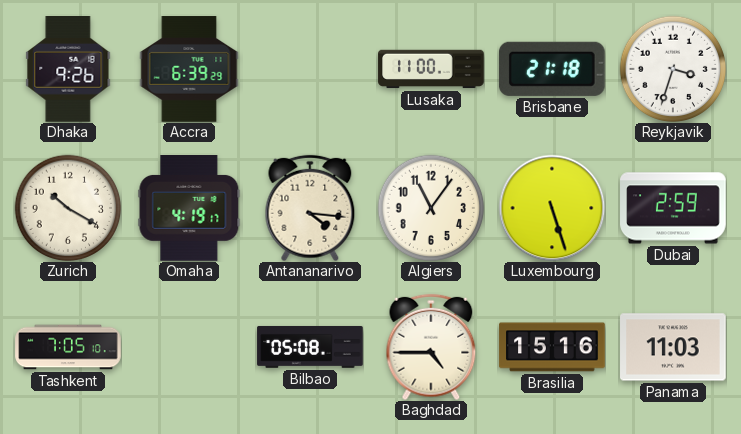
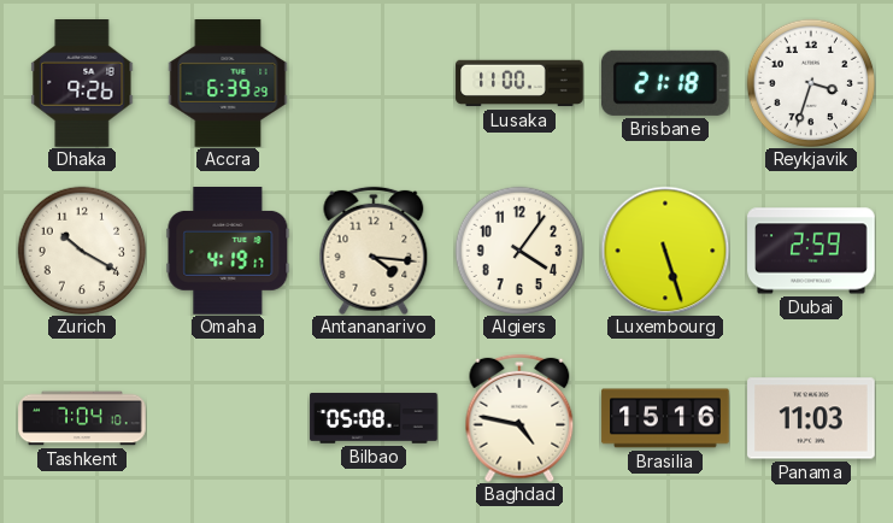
Algiers: 11:06 -> 4:06 (519, 251)
Tashkent: 7:05 -> 7:04 (82, 418)
Baghdad: 4:45 -> 4:47 (519, 418)
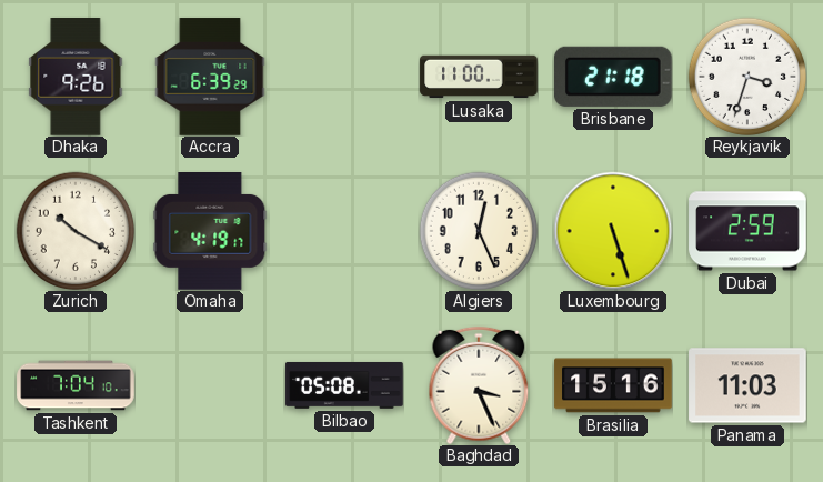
Antananarivo: 4:16 -> none (374, 251)
Algiers: 4:06 -> 12:26 (479, 231)
Baghdad: 4:47 -> 3:26 (479, 385)
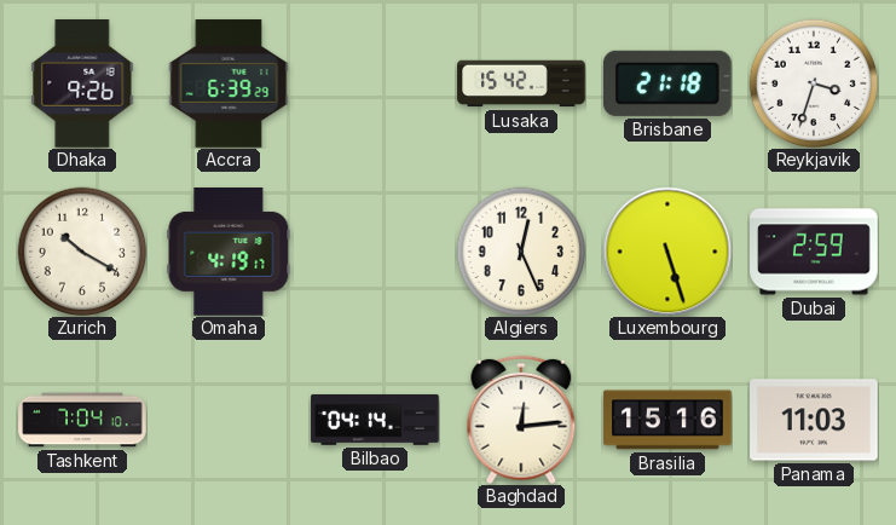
Lusaka: 11:00 -> 15:42 (521, 83)
Bilbao: 05:08 -> 04:14 (375, 420)
Baghdad: 3:26 -> 12:14 (521, 420)
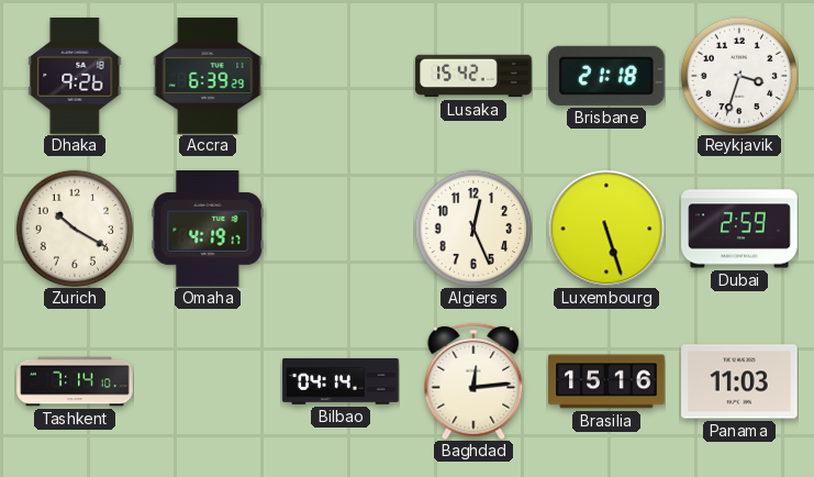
Tashkent: 7:04 -> 7:14 (75, 381)
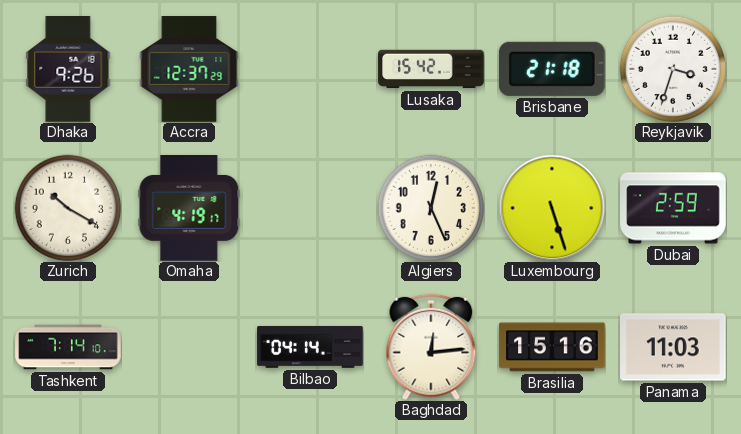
Accra: 6:39 -> 12:37 (189, 69)
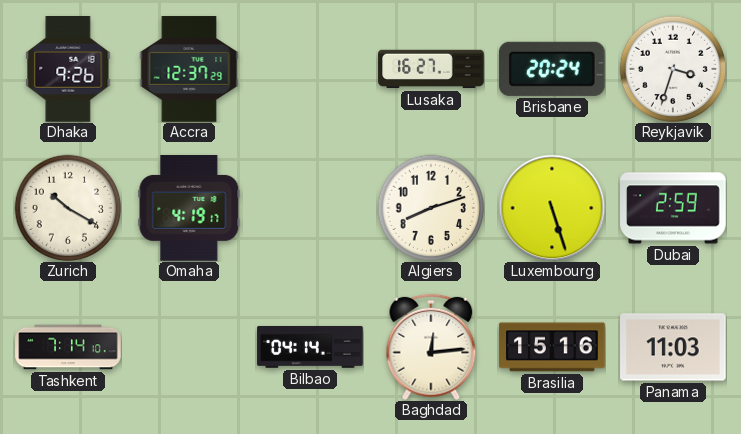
Lusaka: 15:42 -> 16:27 (431, 69)
Brisbane: 21:18 -> 20:24 (552, 69)
Algiers: 12:26 -> 8:12 (431, 208)
